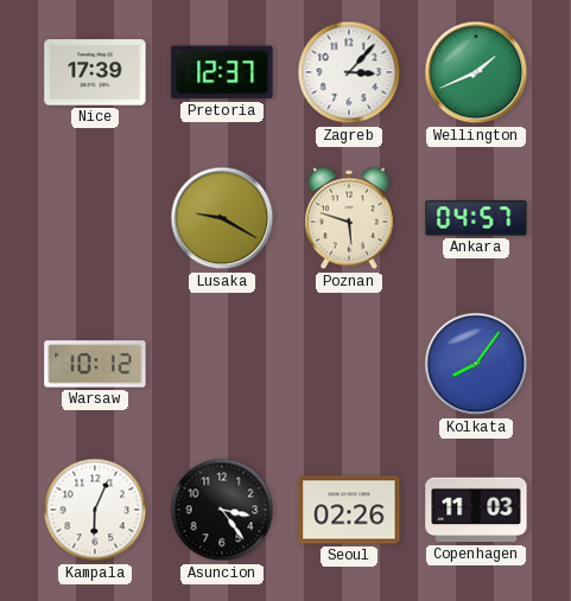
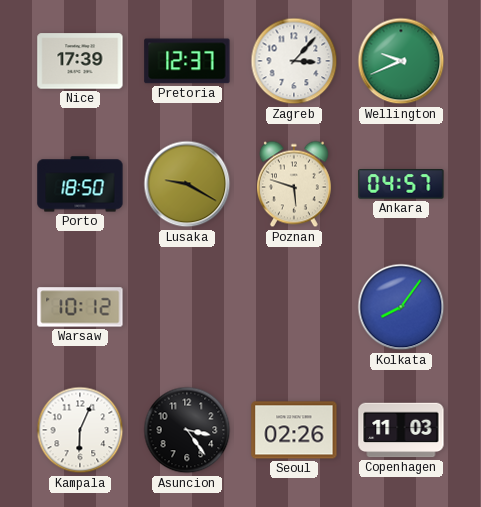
Wellington: 1:41 -> 9:41 (401, 61)
Porto: none -> 18:50 (80, 184)
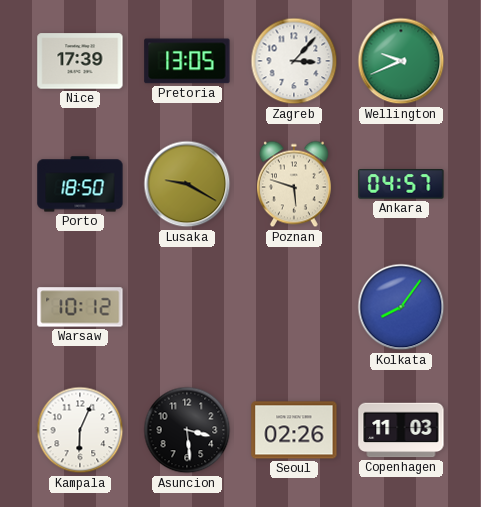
Pretoria: 12:37 -> 13:05 (187, 61)
Asuncion: 3:24 -> 3:29 (187, 430)
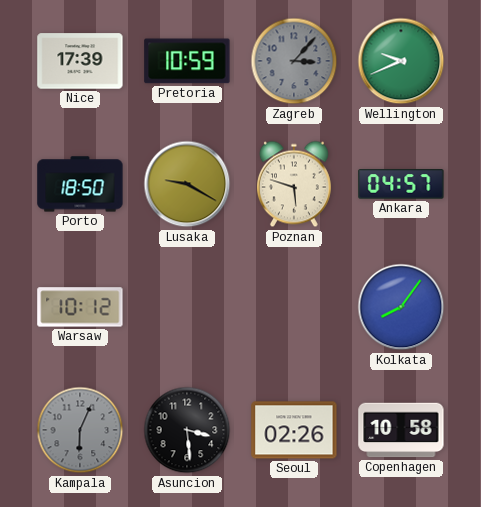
Pretoria: 13:05 -> 10:59 (187, 61)
Zagreb dial: white -> grey (294, 61)
Kampala dial: white -> grey (80, 430)
Copenhagen: 11:03 -> 10:58 (401, 430)
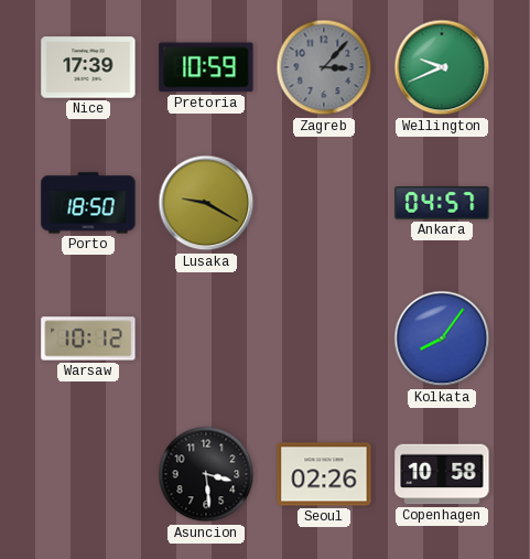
Poznan: 5:48 -> none (294, 184)
Kampala: 6:04 -> none (80, 430)
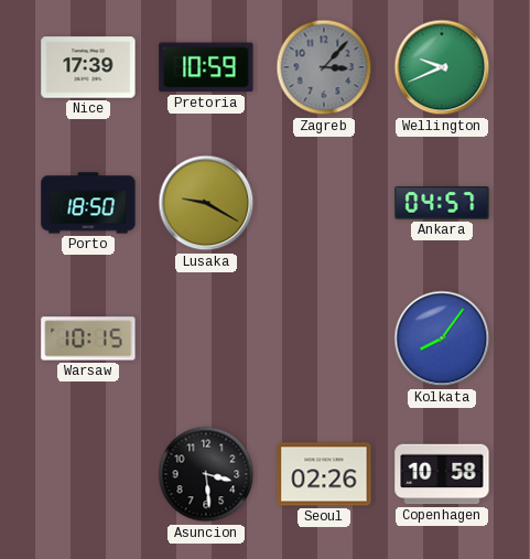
Warsaw: 10:12 -> 10:15 (88, 338)
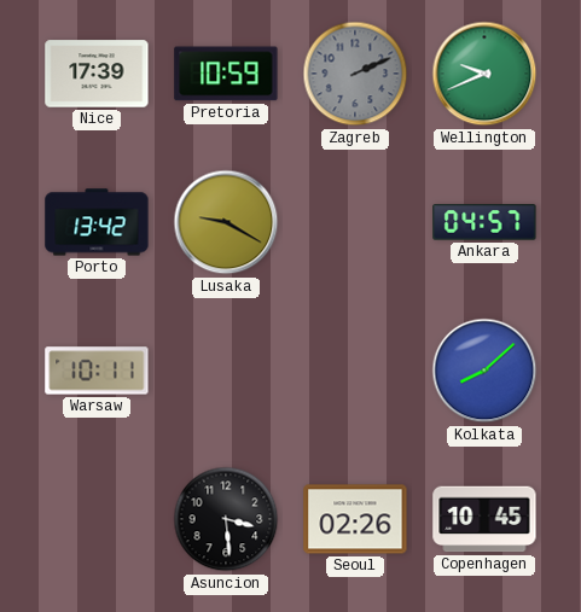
Zagreb: 3:07 -> 2:11 (355, 74)
Porto: 18:50 -> 13:42 (97, 222)
Warsaw: 10:15 -> 10:11 (97, 371)
Kolkata: 8:06 -> 8:08 (484, 371)
Copenhagen: 10:58 -> 10:45 (484, 519)
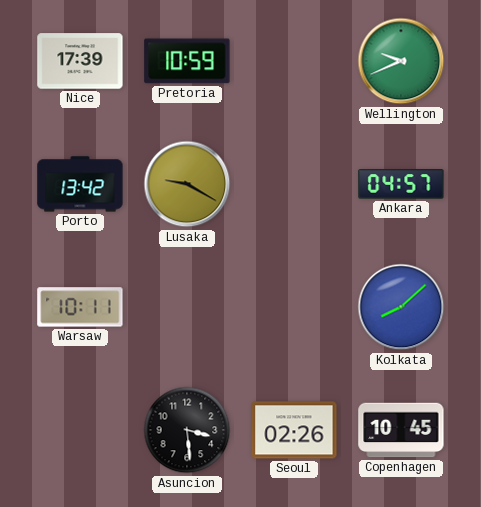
Zagreb: 2:11 -> none (355, 74)
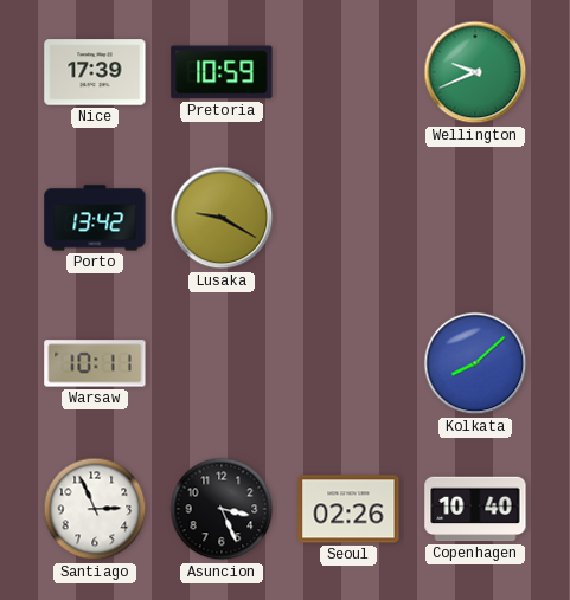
Ankara: 04:57 -> none (401, 184)
Santiago: none -> 2:56 (95, 509)
Asuncion: 3:29 -> 3:26 (222, 509)
Copenhagen: 10:45 -> 10:40 (475, 509)
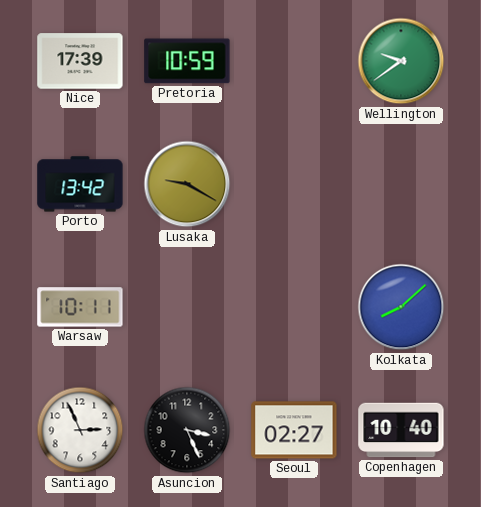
Wellington: 9:41 -> 9:39 (401, 61)
Seoul: 02:26 -> 02:27 (294, 430)
